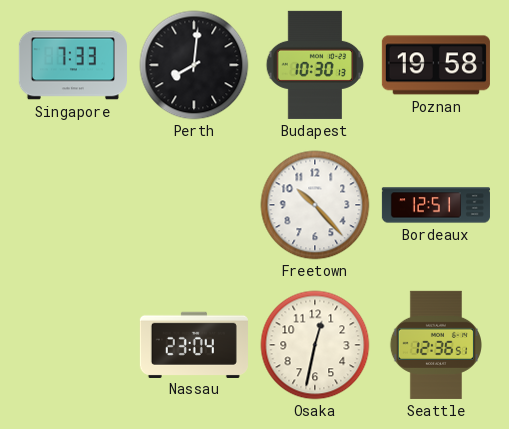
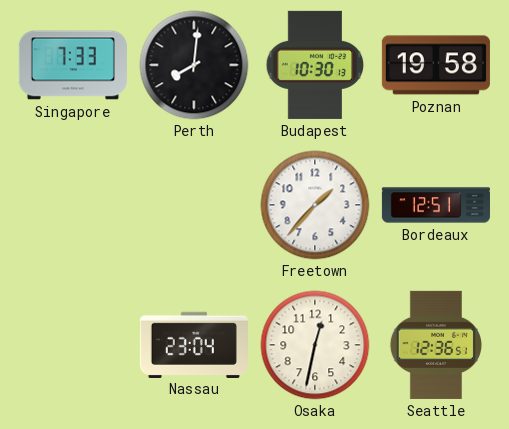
Freetown: 10:23 -> 1:37 (315, 205)
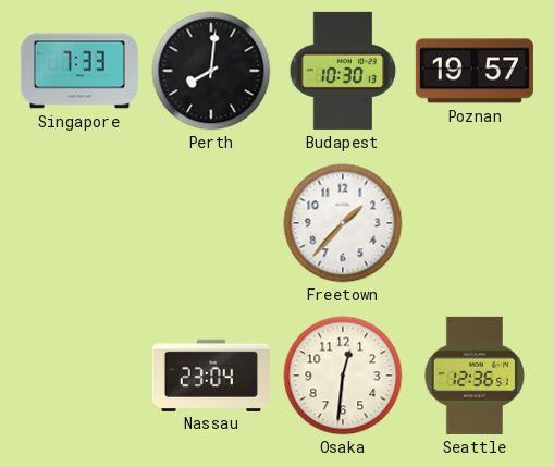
Poznan: 19:58 -> 19:57 (475, 71)
Bordeaux: 12:51 -> none (436, 205)
Osaka: 12:32 -> 12:31 (343, 376)
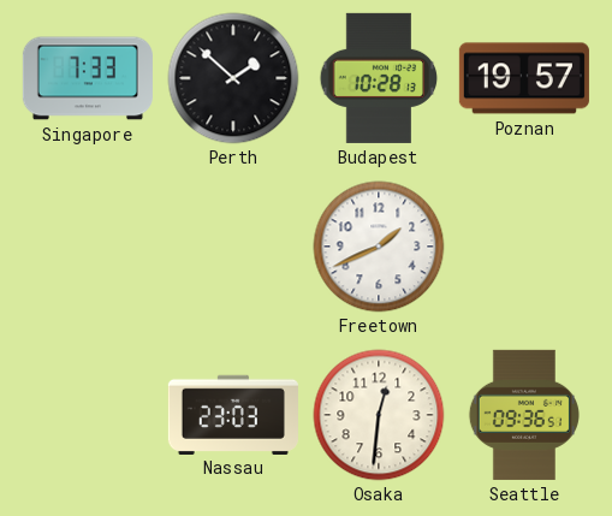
Perth: 8:01 -> 1:52 (233, 78)
Budapest: 10:30 -> 10:28 (379, 78)
Freetown: 1:37 -> 1:41 (379, 247)
Nassau: 23:04 -> 23:03 (233, 414)
Seattle: 12:36 -> 09:36 (524, 415)
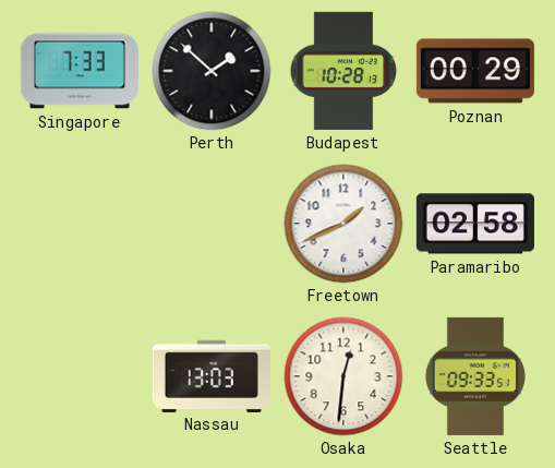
Poznan: 19:57 -> 00:29 (475, 71)
Paramaribo: none -> 02:58 (475, 224)
Nassau: 23:03 -> 13:03 (212, 375)
Seattle: 09:36 -> 09:33 (475, 376)
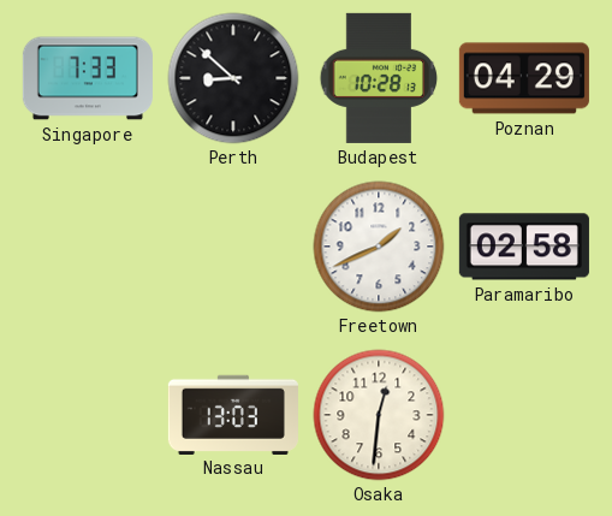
Perth: 1:52 -> 8:52 (233, 78)
Poznan: 00:29 -> 04:29 (524, 78)
Seattle: 09:33 -> none (475, 376)
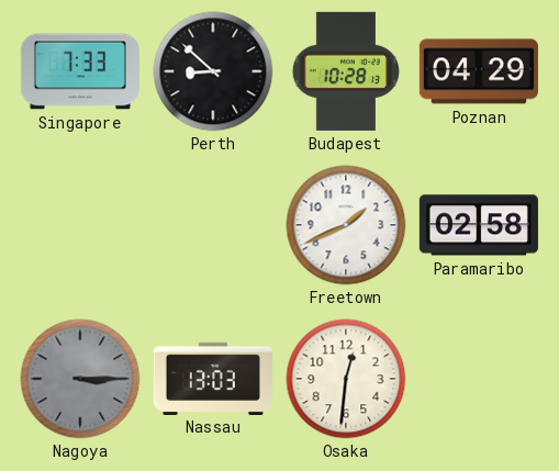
Nagoya: none -> 3:15 (80, 379)
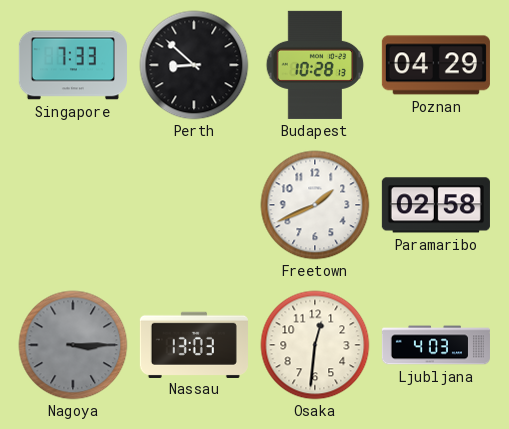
Ljubljana: none -> 4:03 (436, 345)
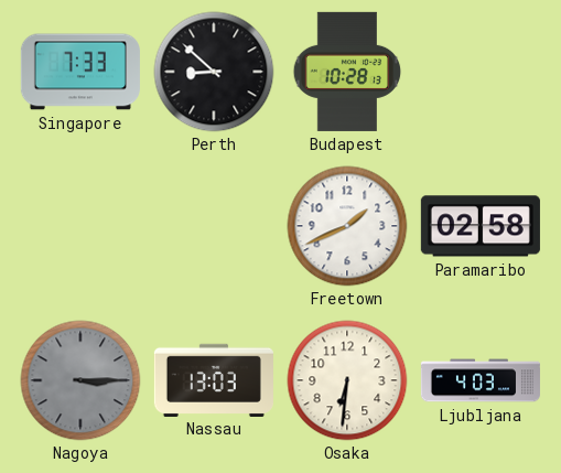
Poznan: 04:29 -> none (436, 65)
Osaka: 12:31 -> 6:31 (347, 380)
